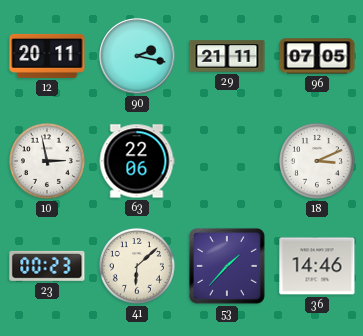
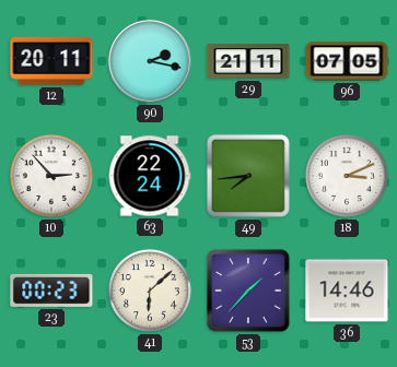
10: 2:58 -> 2:53 (51, 176)
63: 22:06 -> 22:24 (150, 176)
49: none -> 7:44 (248, 176)
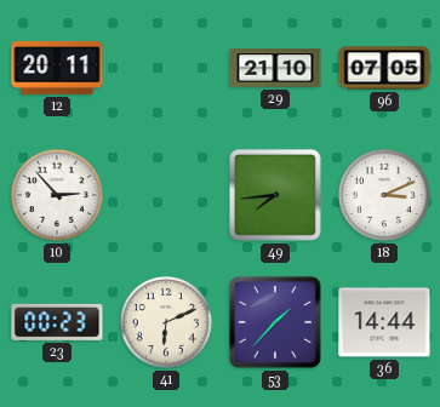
90: 2:17 -> none (150, 61)
29: 21:11 -> 21:10 (275, 68)
63: 22:24 -> none (150, 176)
41: 6:08 -> 6:11 (166, 322)
36: 14:46 -> 14:44 (384, 322)
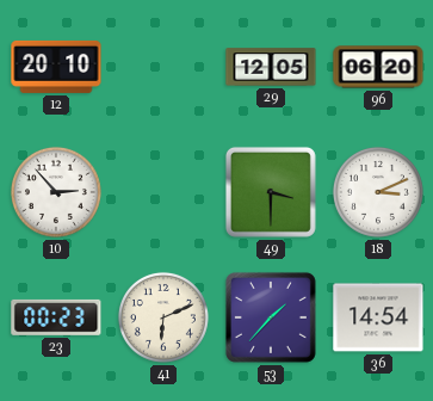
12: 20:11 -> 20:10 (56, 67)
29: 21:10 -> 12:05 (271, 67)
96: 07:05 -> 06:20 (378, 67)
49: 7:44 -> 3:30 (271, 192)
36: 14:44 -> 14:54 (378, 317)
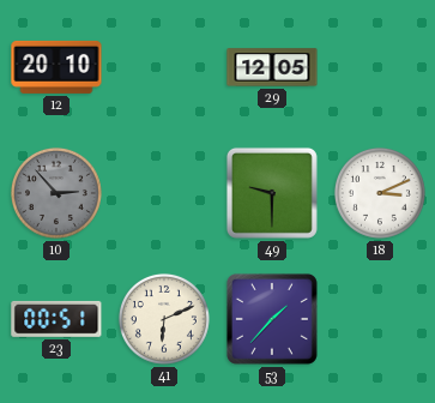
96: 06:20 -> none (378, 67)
10 dial: white -> grey (56, 193)
49: 3:30 -> 9:30 (272, 193)
23: 00:23 -> 00:51 (56, 319)
36: 14:54 -> none (378, 317)
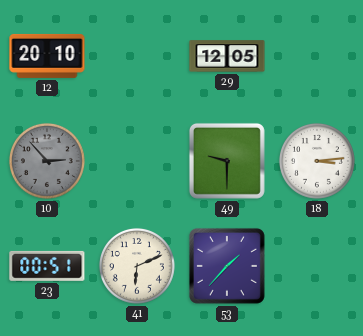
18: 3:11 -> 3:14 (317, 161)
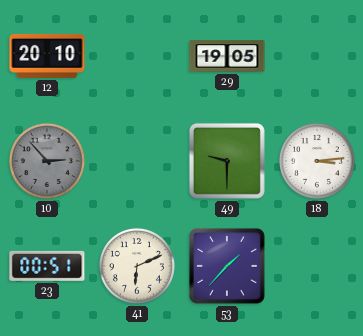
29: 12:05 -> 19:05 (227, 56)
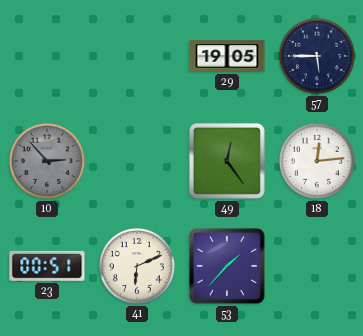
12: 20:10 -> none (47, 56)
57: none -> 5:45 (317, 56)
49: 9:30 -> 12:24 (227, 161)
18: 3:14 -> 12:14 (317, 161)
